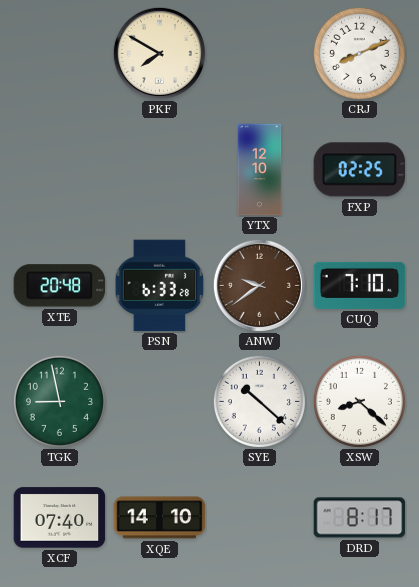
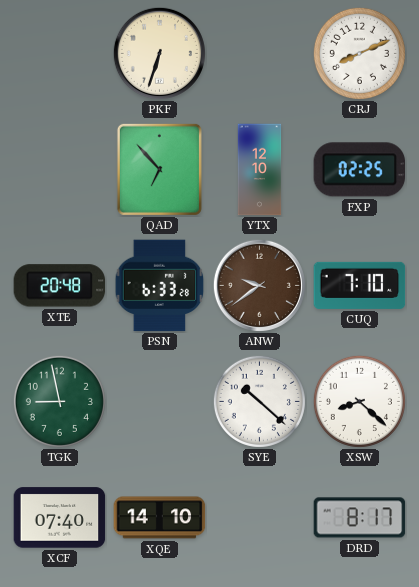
PKF: 7:50 -> 6:33 (159, 53)
QAD: none -> 6:53 (159, 169)
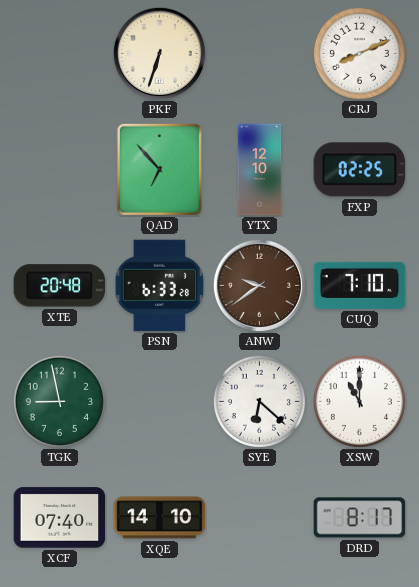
SYE: 10:22 -> 6:22 (259, 401)
XSW: 8:22 -> 11:00 (359, 401)
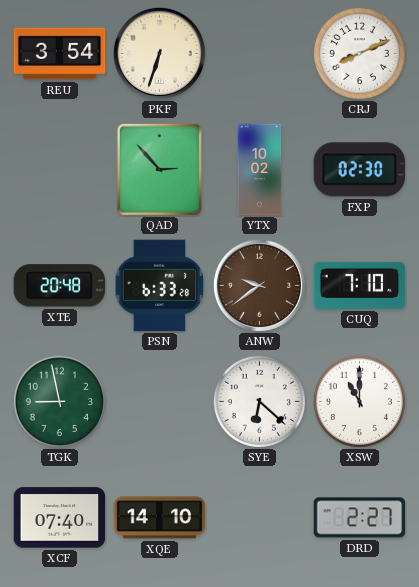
REU: none -> 3:54 (60, 54)
QAD: 6:53 -> 2:53 (159, 169)
YTX: 12:10 -> 10:02 (260, 170)
FXP: 02:25 -> 02:30 (360, 170)
DRD: 8:17 -> 2:27 (360, 518)
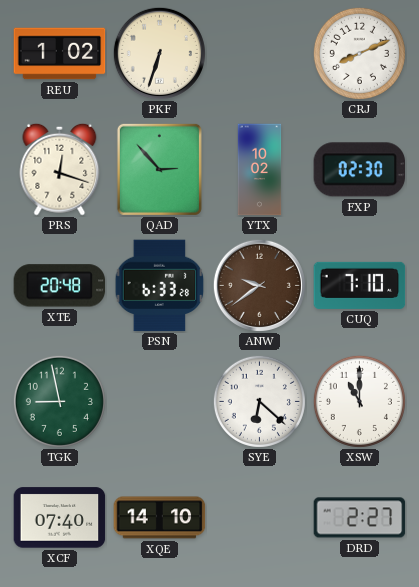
REU: 3:54 -> 1:02 (60, 54)
PRS: none -> 12:18 (60, 169)
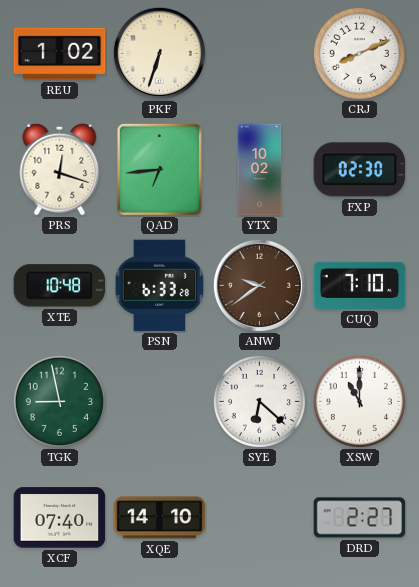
QAD: 2:53 -> 6:44 (159, 169)
XTE: 20:48 -> 10:48 (60, 286)
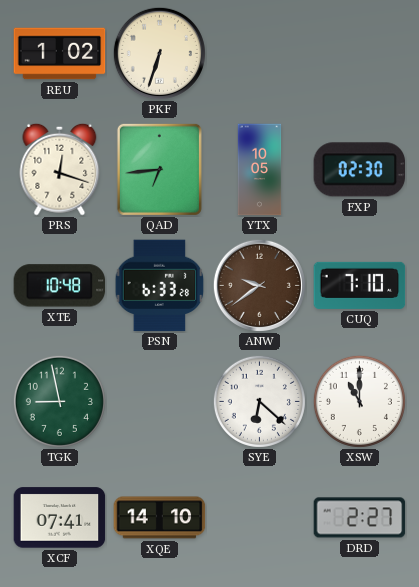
CRJ: 8:11 -> none (359, 53)
YTX: 10:02 -> 10:05 (260, 170)
XCF: 07:40 -> 07:41 (60, 518)
